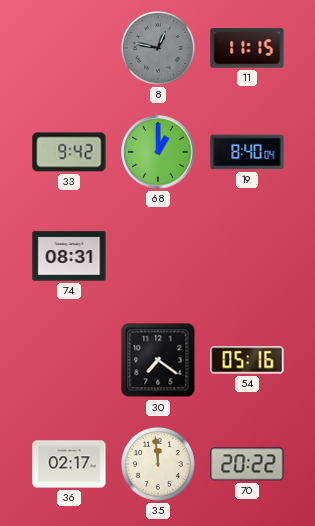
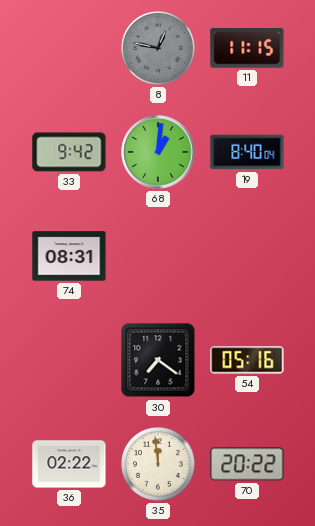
68: 1:00 -> 1:01 (158, 152)
36: 02:17 -> 02:22 (69, 464)
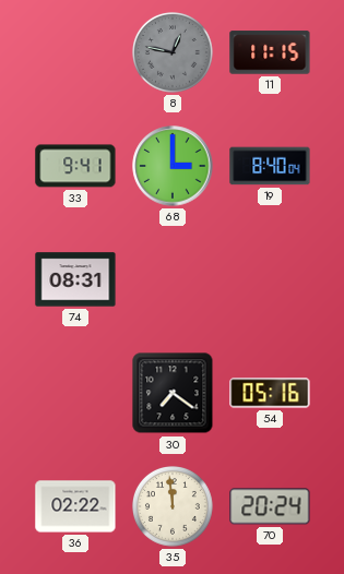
33: 9:42 -> 9:41 (75, 166)
68: 1:01 -> 3:00 (173, 166)
70: 20:22 -> 20:24 (270, 506)
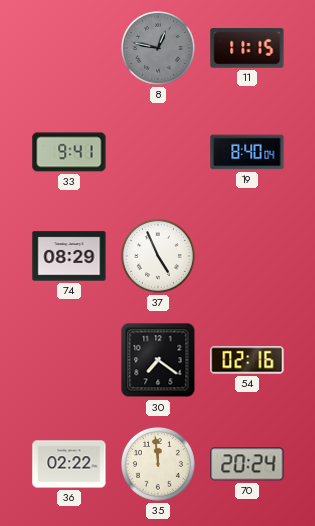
68: 3:00 -> none (173, 166)
74: 08:31 -> 08:29 (69, 256)
37: none -> 4:56 (159, 257)
54: 05:16 -> 02:16 (247, 360)
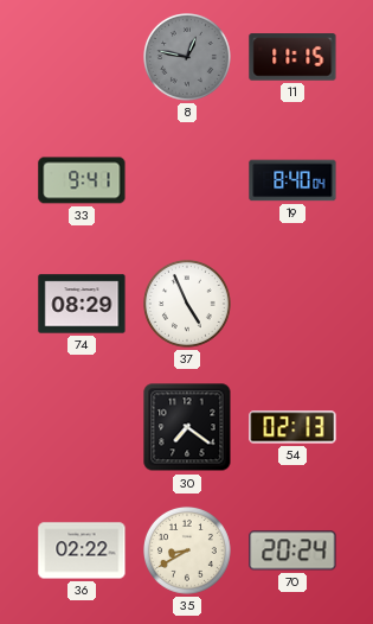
54: 02:16 -> 02:13 (292, 427)
35: 11:59 -> 8:40 (188, 552)
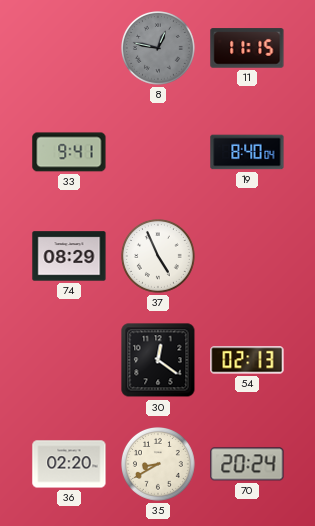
30: 7:21 -> 12:21 (158, 360)
36: 02:22 -> 02:20 (69, 464)
